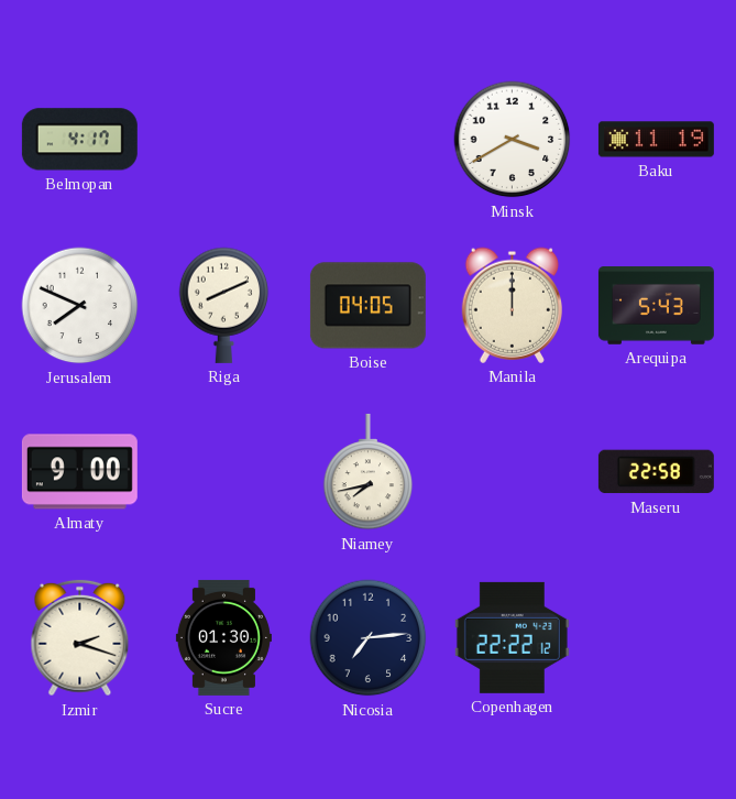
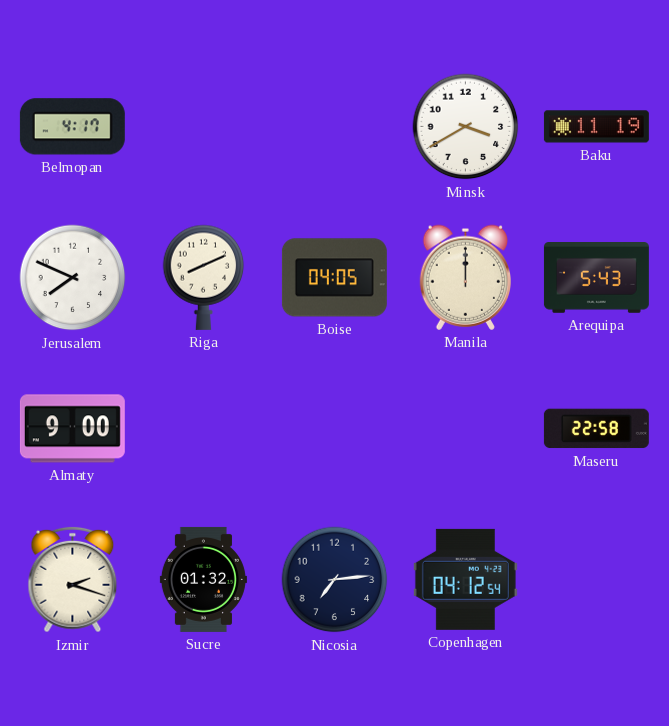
Niamey: 7:43 -> none (369, 472)
Sucre: 01:30 -> 01:32 (203, 579)
Copenhagen: 22:22 -> 04:12 (465, 579)
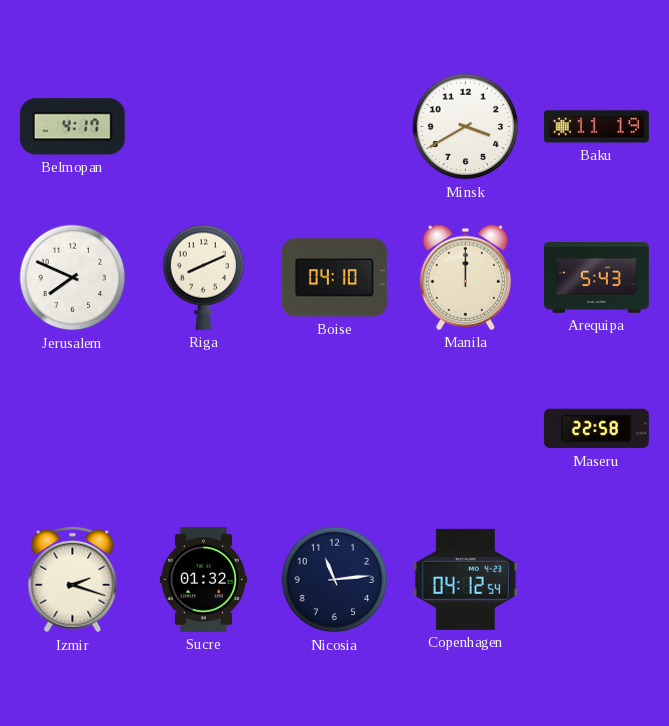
Boise: 04:05 -> 04:10 (334, 278)
Almaty: 9:00 -> none (72, 429)
Nicosia: 7:14 -> 11:14 (335, 580)
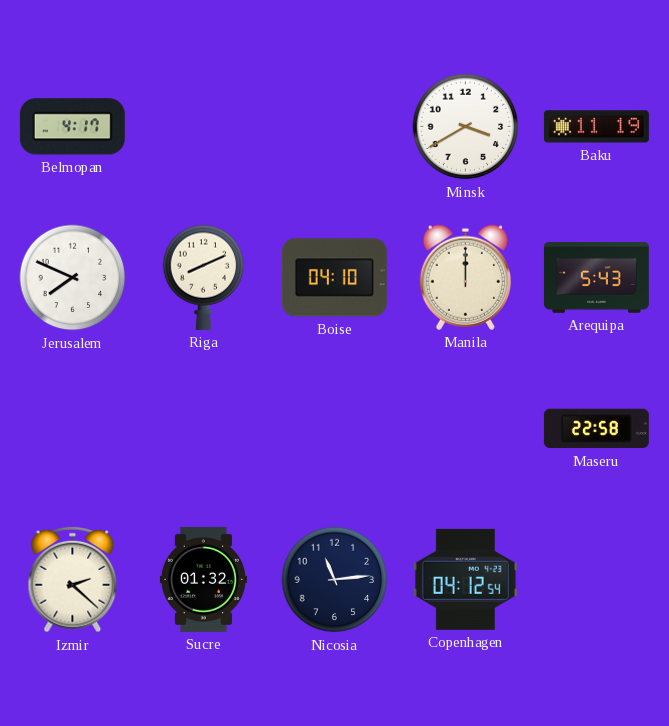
Izmir: 2:18 -> 2:22 (73, 580)
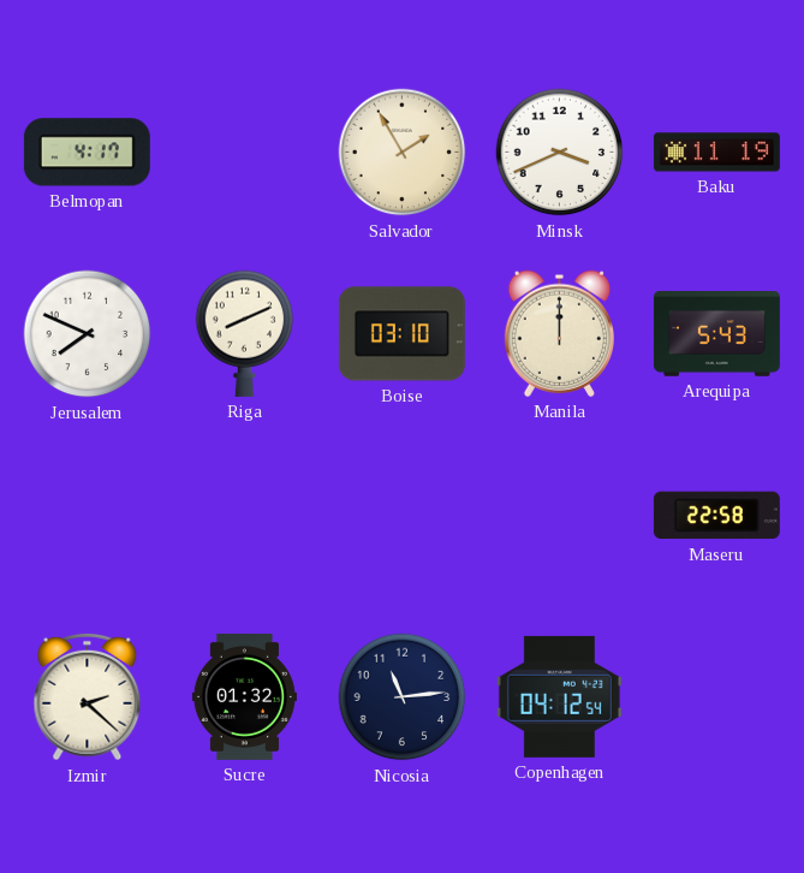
Salvador: none -> 1:55 (403, 153)
Minsk: 3:40 -> 3:41 (560, 153)
Boise: 04:10 -> 03:10 (401, 334)
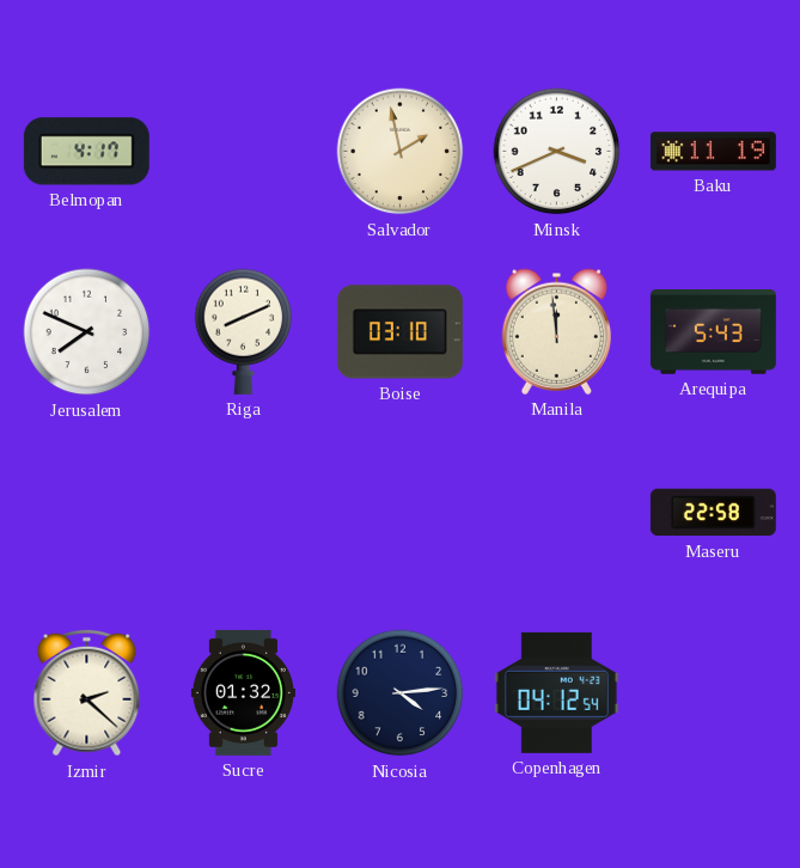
Salvador: 1:55 -> 1:58 (401, 152)
Manila: 12:00 -> 11:59 (556, 331)
Nicosia: 11:14 -> 4:14 (401, 693)
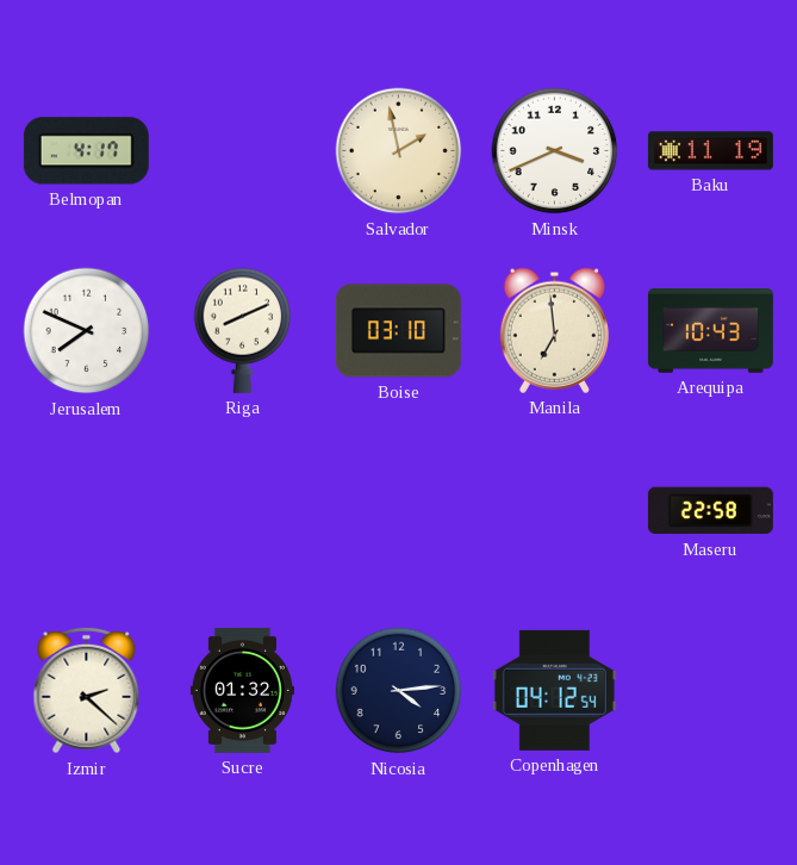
Manila: 11:59 -> 6:59 (554, 330)
Arequipa: 5:43 -> 10:43 (710, 331)
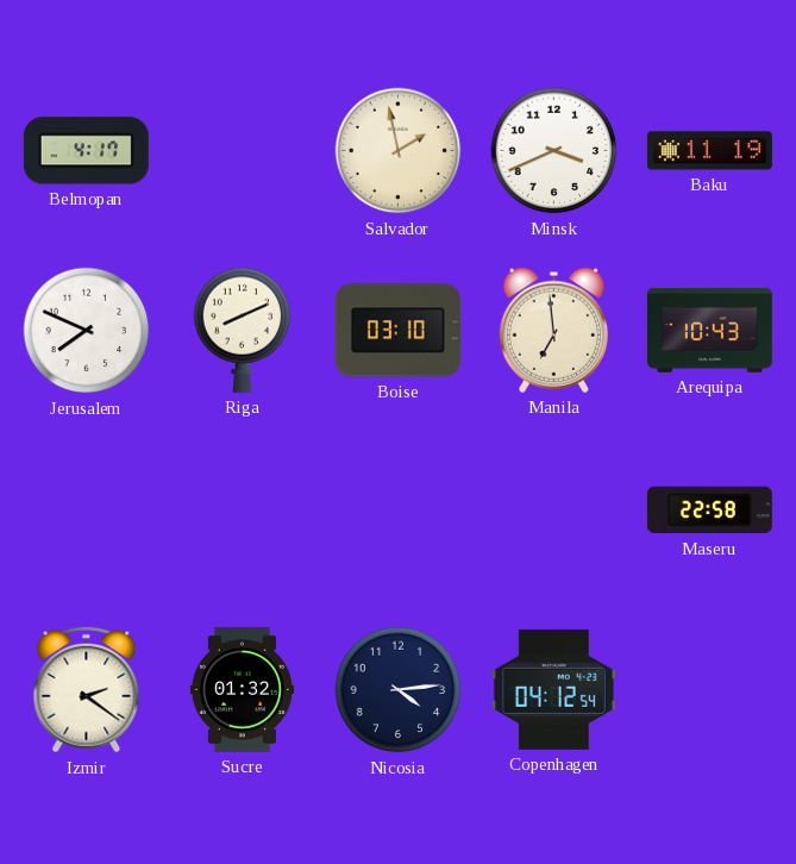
Izmir: 2:22 -> 2:21 (87, 690)
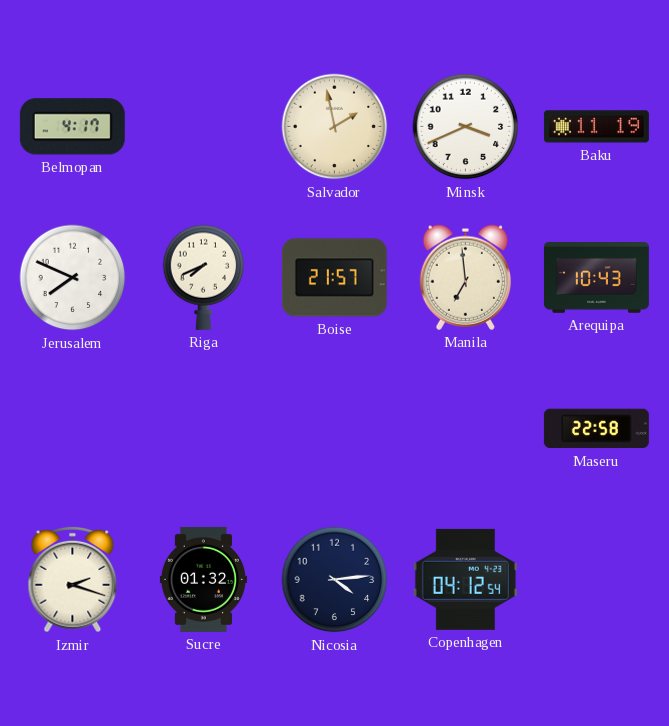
Riga: 8:11 -> 7:41 (204, 277)
Boise: 03:10 -> 21:57 (334, 278)
Izmir: 2:21 -> 2:18 (73, 580)
